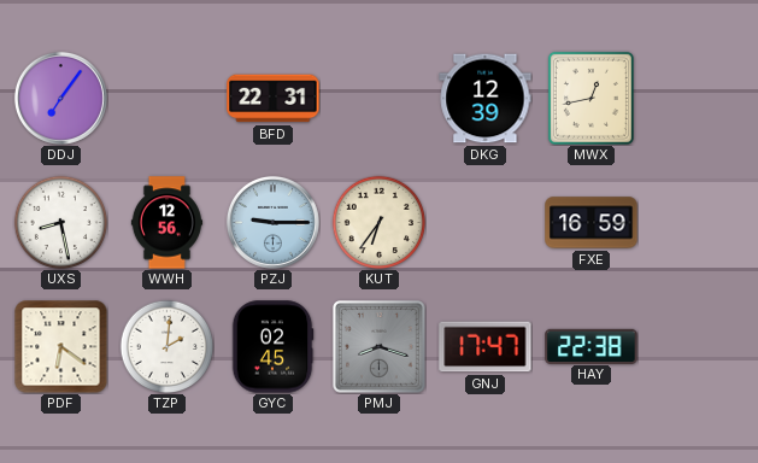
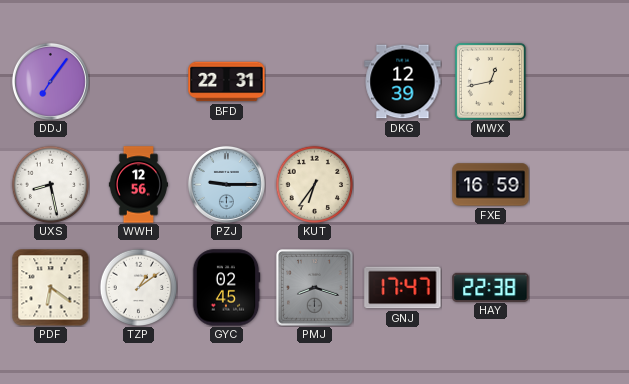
TZP: 2:01 -> 1:09 (138, 287)
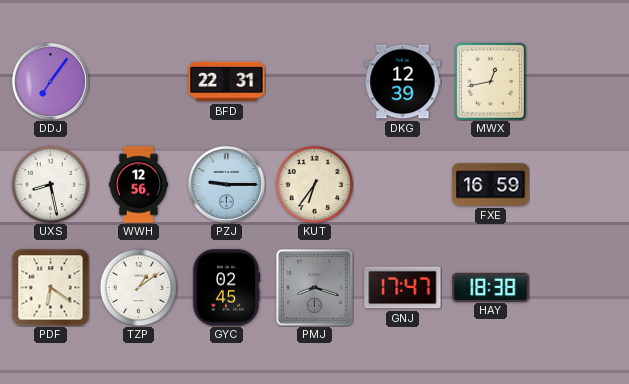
HAY: 22:38 -> 18:38 (491, 287)
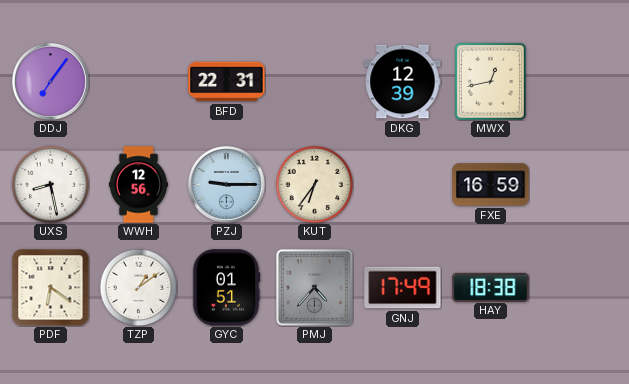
GYC: 02:45 -> 01:51 (226, 288)
PMJ: 8:18 -> 4:37 (315, 288)
GNJ: 17:47 -> 17:49 (403, 288)
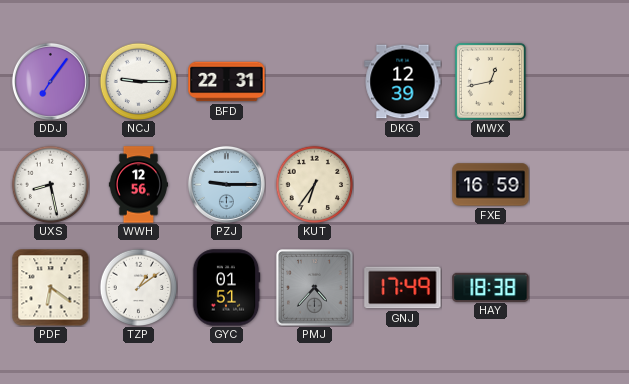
NCJ: none -> 9:15 (138, 81)
